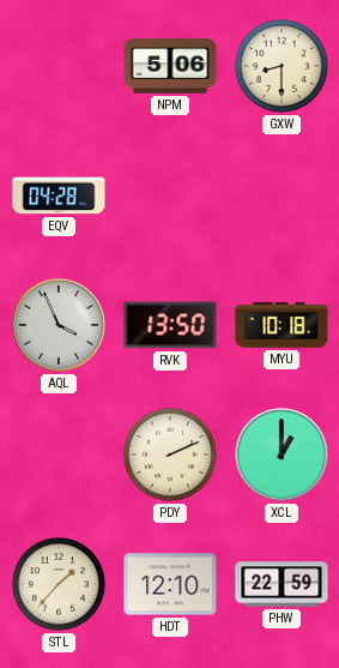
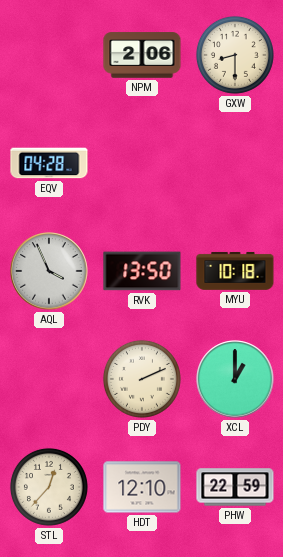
NPM: 5:06 -> 2:06 (142, 55)
STL: 1:37 -> 12:37 (49, 487)
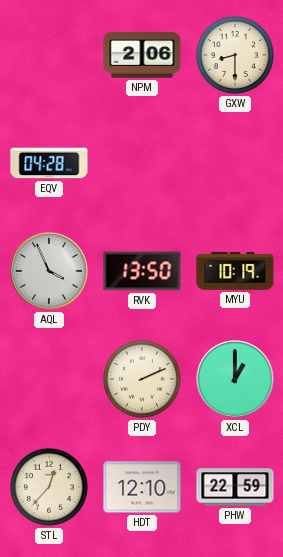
MYU: 10:18 -> 10:19 (235, 271)
